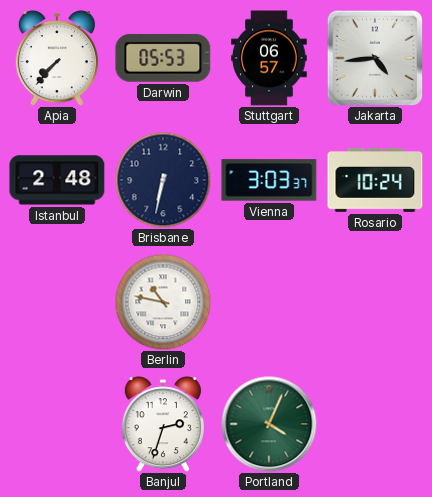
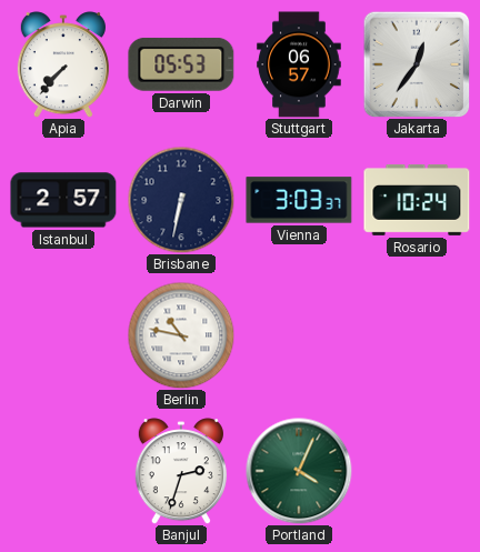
Jakarta: 4:44 -> 12:36 (417, 64)
Istanbul: 2:48 -> 2:57 (63, 200)
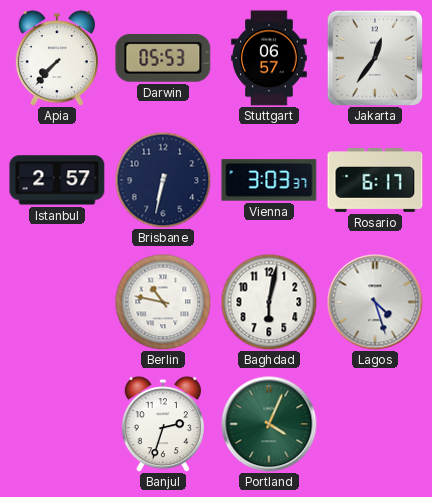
Rosario: 10:24 -> 6:17 (375, 180)
Baghdad: none -> 6:02 (269, 302)
Lagos: none -> 4:27 (375, 302)
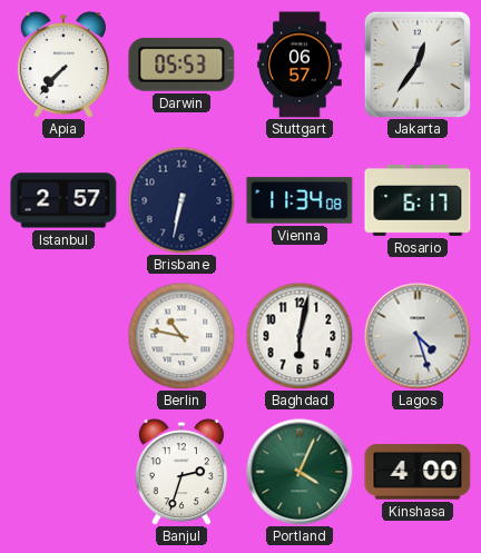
Vienna: 3:03 -> 11:34 (300, 200)
Kinshasa: none -> 4:00 (418, 472)
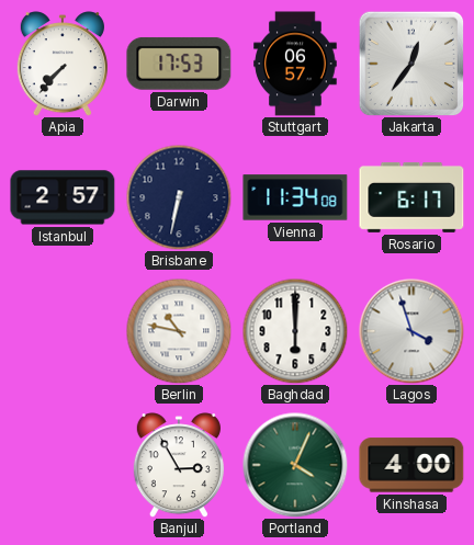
Darwin: 05:53 -> 17:53 (179, 64)
Baghdad: 6:02 -> 6:00 (295, 331)
Lagos: 4:27 -> 3:57 (411, 331)
Banjul: 2:33 -> 2:55 (179, 465)
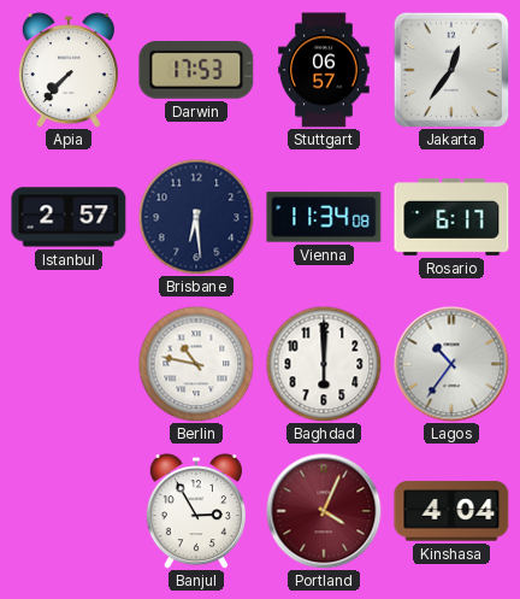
Brisbane: 6:32 -> 6:29 (196, 217)
Lagos: 3:57 -> 10:36 (451, 364)
Portland dial: green -> burgundy (324, 511)
Kinshasa: 4:00 -> 4:04 (451, 511)
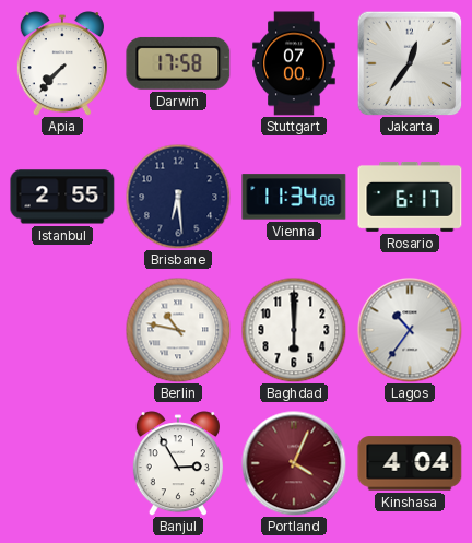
Darwin: 17:53 -> 17:58 (178, 63)
Stuttgart: 06:57 -> 07:00 (294, 63)
Istanbul: 2:57 -> 2:55 (62, 197)
